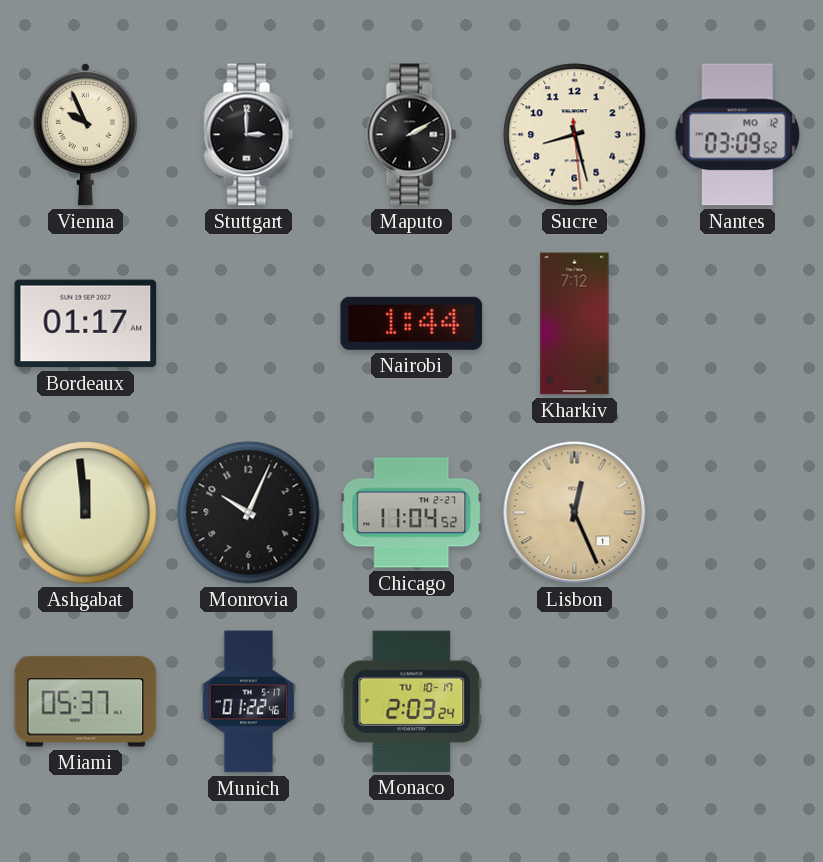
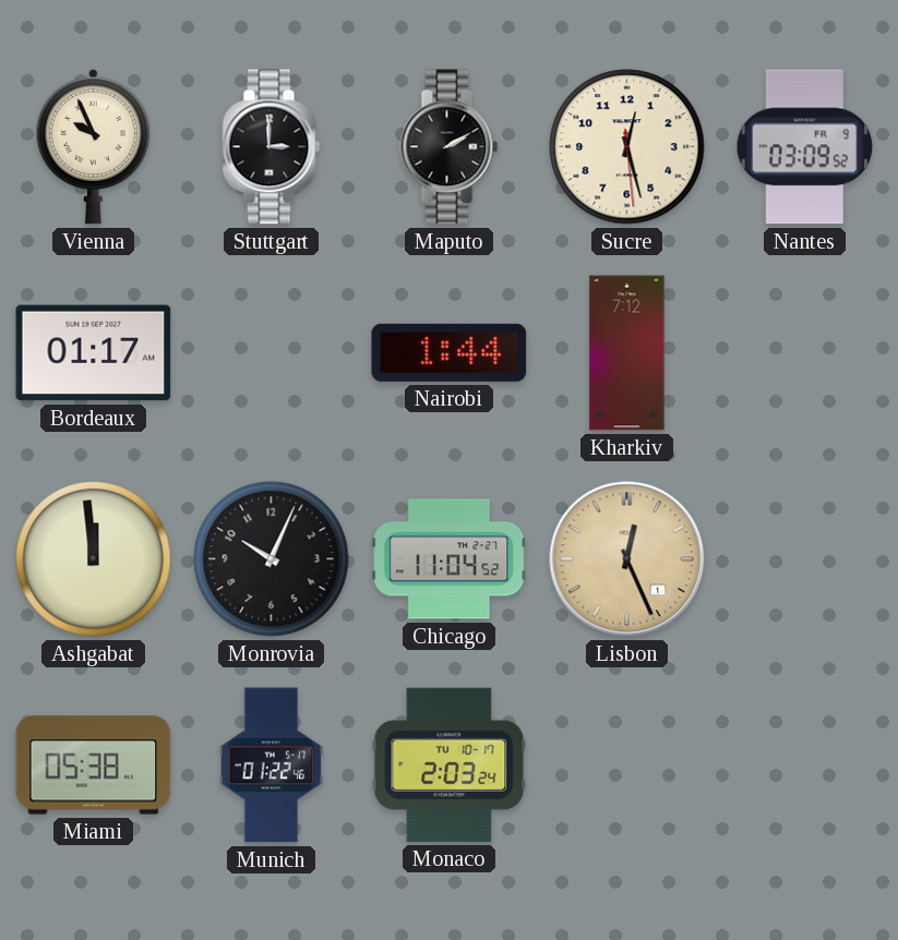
Sucre: 8:27 -> 12:27 (627, 147)
Nantes date: MO 12 -> FR 9 (804, 147)
Miami: 05:37 -> 05:38 (94, 766)
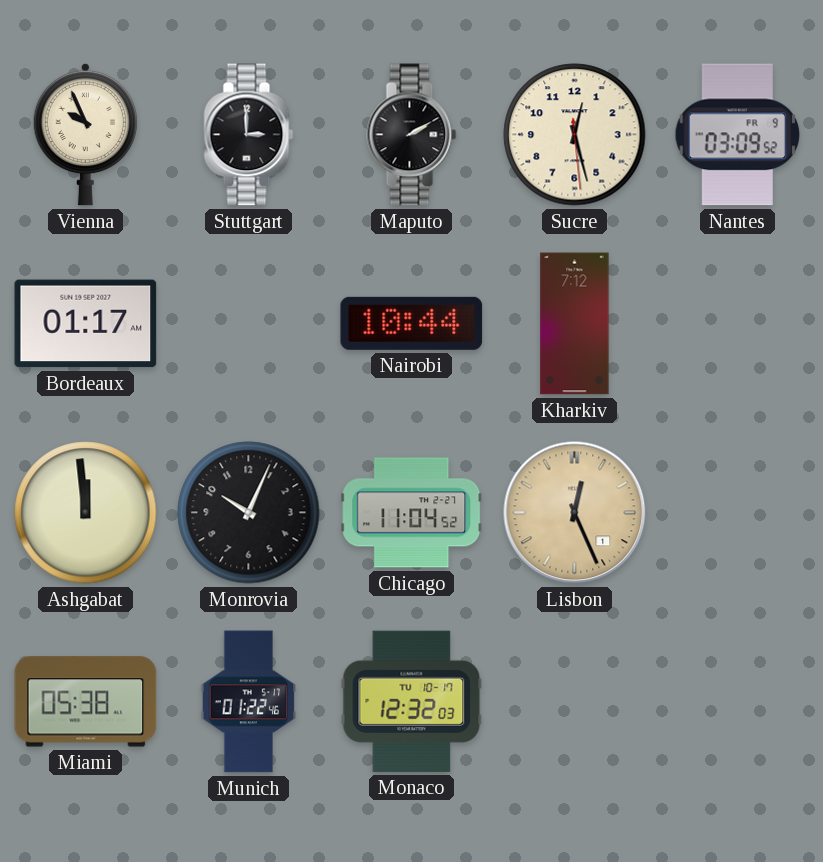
Nairobi: 1:44 -> 10:44 (412, 323)
Monaco: 2:03 -> 12:32 (412, 701)
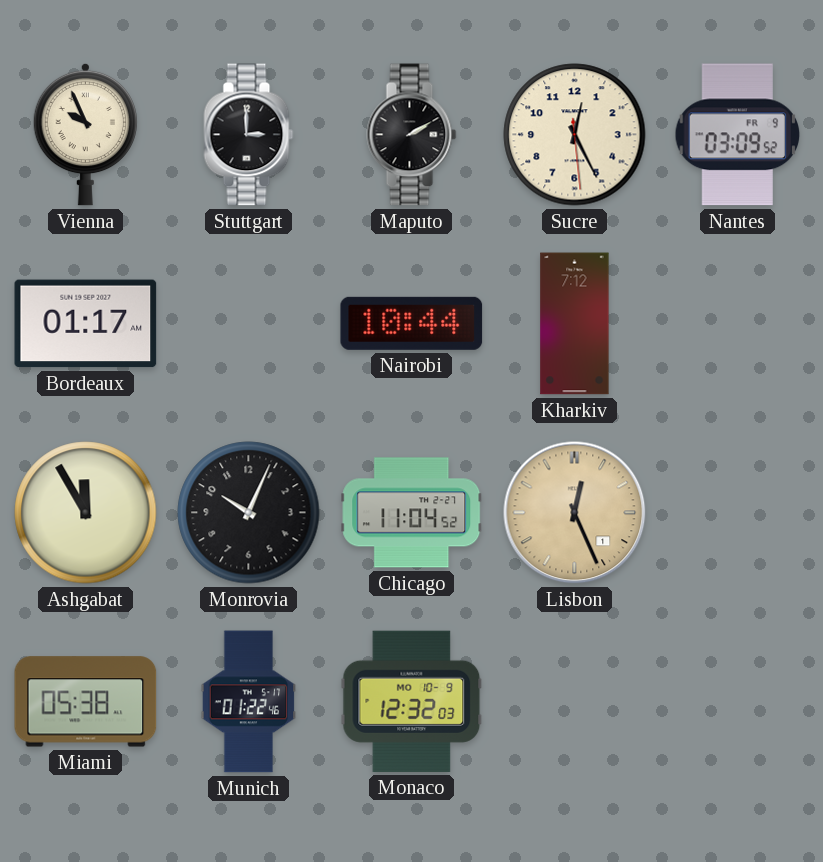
Sucre: 12:27 -> 12:25 (575, 135)
Ashgabat: 11:59 -> 11:55 (86, 513)
Monaco date: TU 10-17 -> MO 10-9 (412, 701)
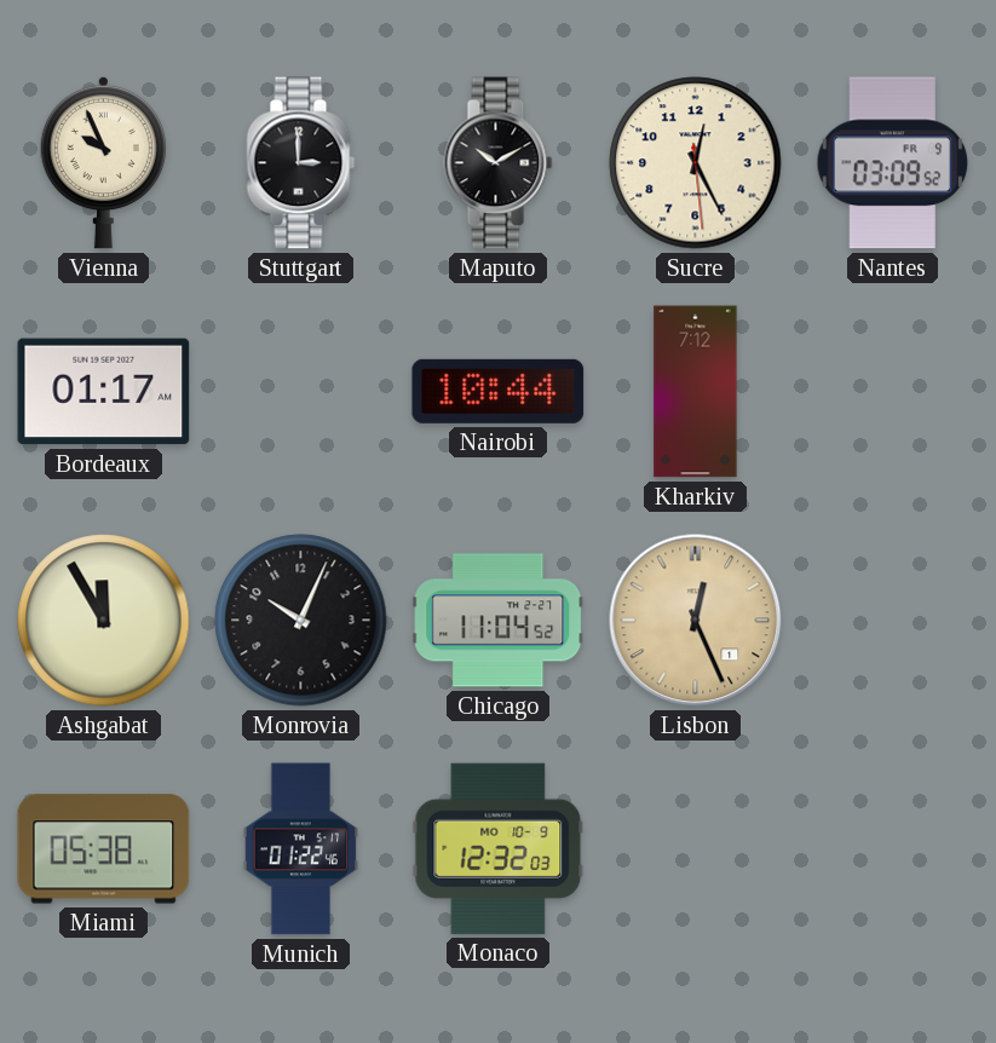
Maputo: 2:10 -> 10:10 (499, 163)
